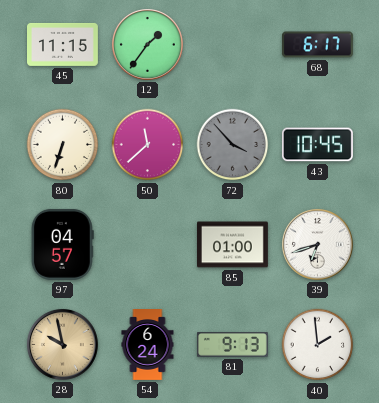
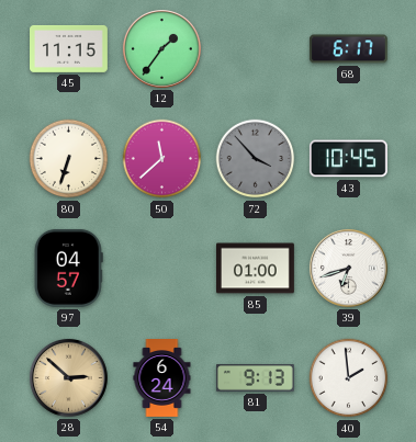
28: 9:58 -> 2:52 (68, 377)
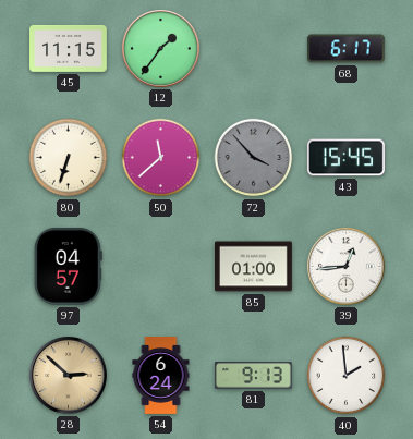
43: 10:45 -> 15:45 (345, 158)
39: 6:42 -> 12:44 (345, 266)
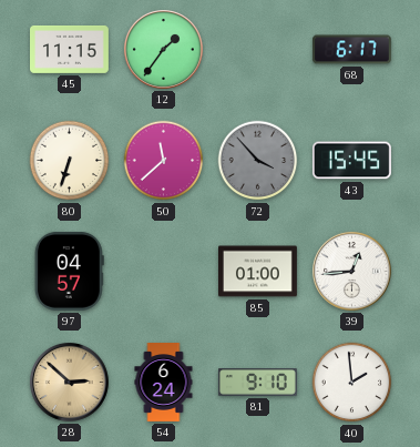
81: 9:13 -> 9:10 (257, 383)
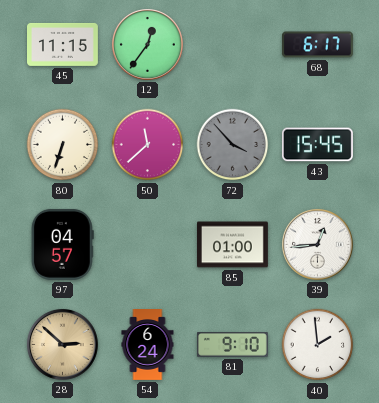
12: 1:36 -> 12:36 (147, 44)
